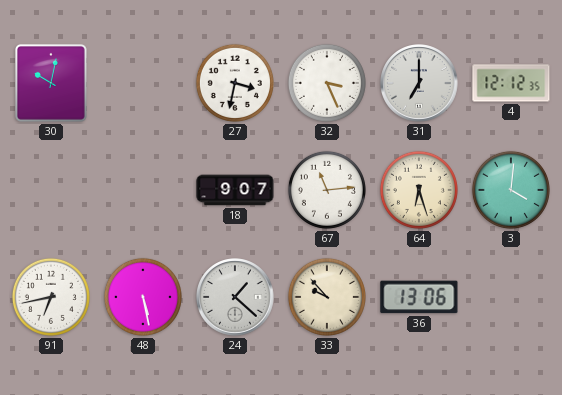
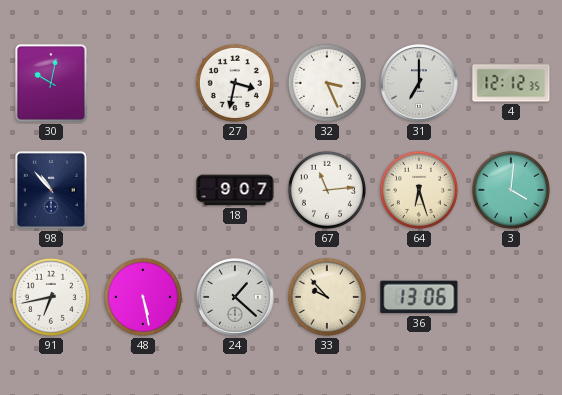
98: none -> 10:53 (51, 190)
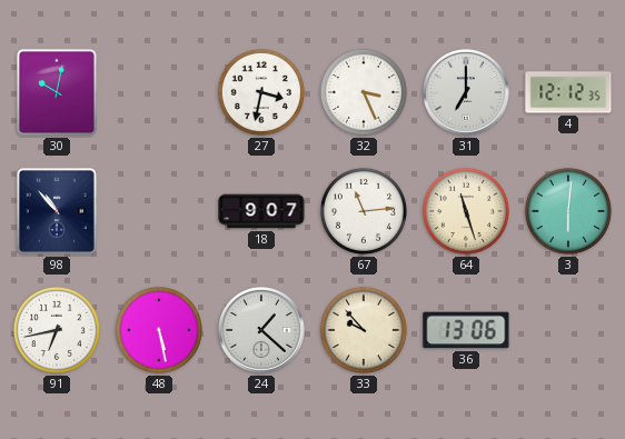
64: 6:27 -> 11:27 (466, 211)
3: 4:01 -> 6:01 (568, 211)
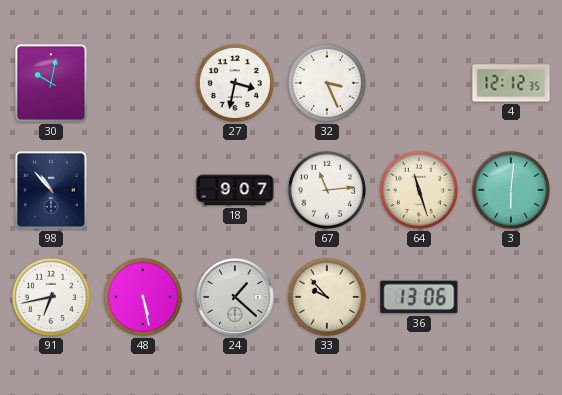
31: 7:00 -> none (466, 92)
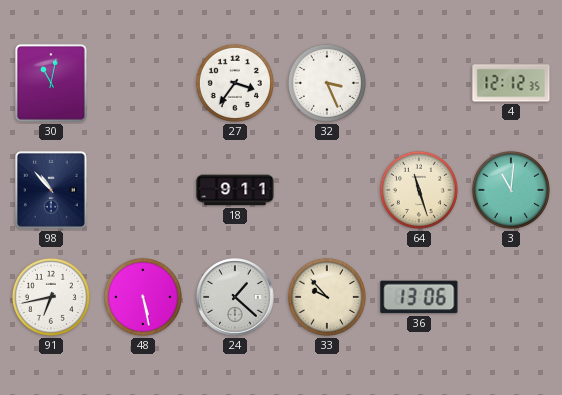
30: 10:02 -> 11:02 (51, 83)
27: 3:32 -> 3:36 (235, 83)
18: 9:07 -> 9:11 (235, 190)
67: 11:14 -> none (327, 190)
3: 6:01 -> 11:01 (511, 190)
